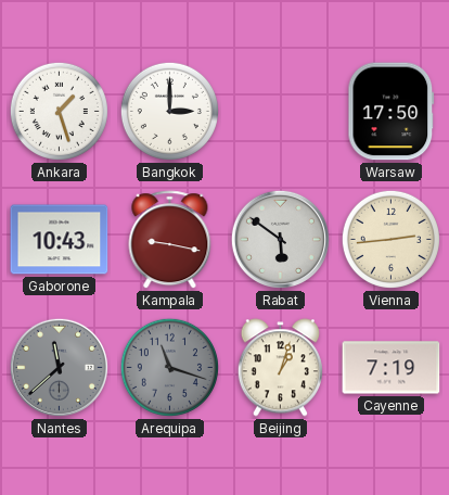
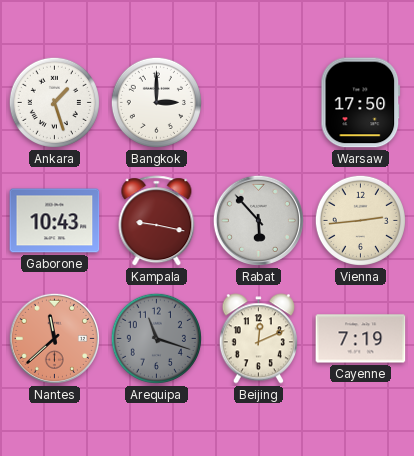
Rabat: 5:51 -> 5:53 (258, 220)
Nantes dial: grey -> salmon (54, 338)
Beijing: 1:03 -> 12:11 (258, 339)
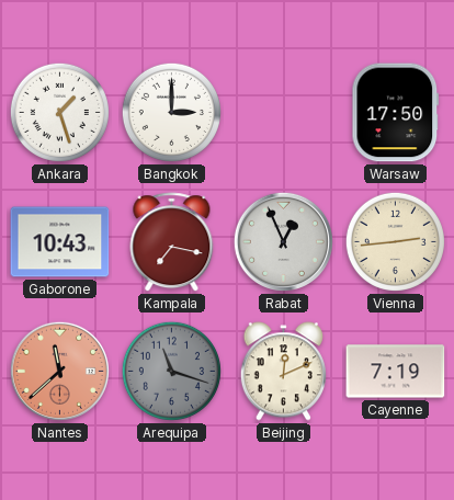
Kampala: 9:17 -> 7:17 (172, 242)
Rabat: 5:53 -> 12:56 (283, 241)
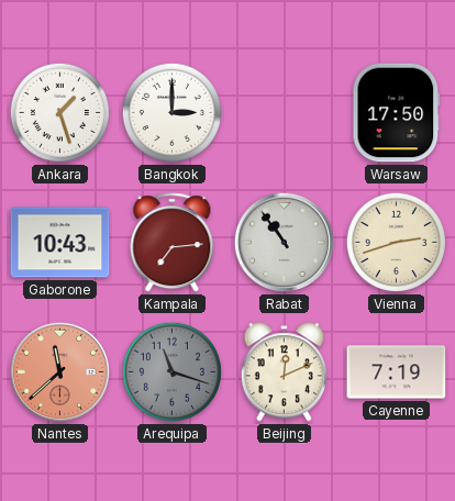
Kampala: 7:17 -> 7:14 (173, 243)
Rabat: 12:56 -> 10:54 (284, 242)
Vienna: 2:44 -> 2:42 (396, 242)
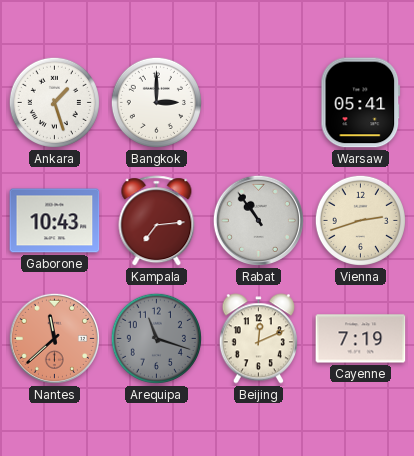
Warsaw: 17:50 -> 05:41 (361, 103)
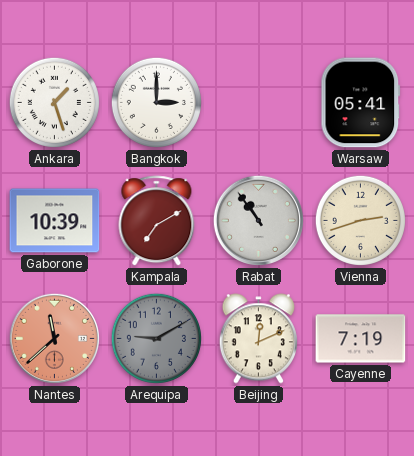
Gaborone: 10:43 -> 10:39 (55, 221)
Kampala: 7:14 -> 7:10 (157, 221)
Arequipa: 11:18 -> 9:10 (156, 338)
